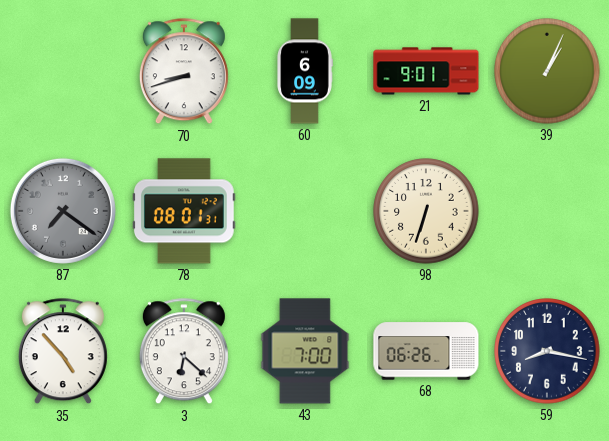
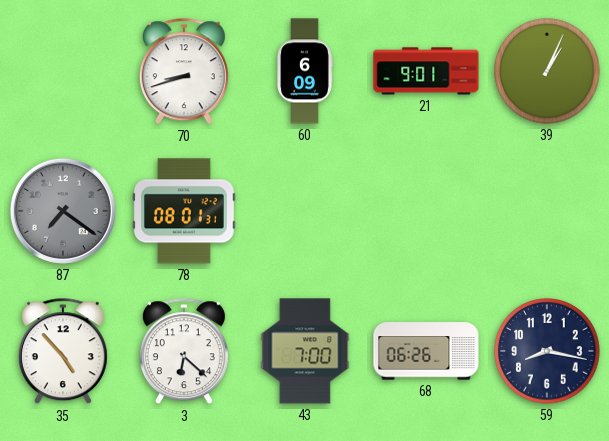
98: 6:33 -> none (426, 211)
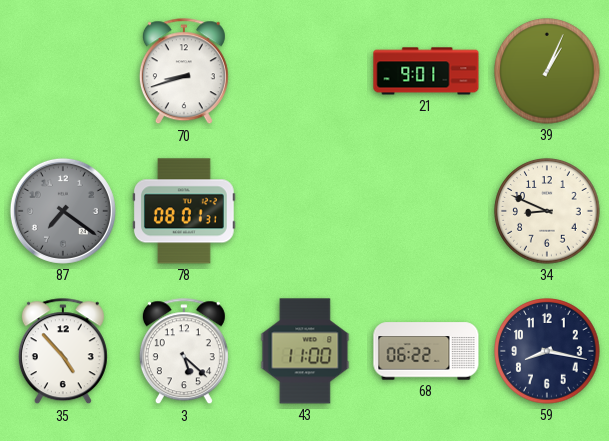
60: 6:09 -> none (305, 71)
34: none -> 8:49 (547, 211)
3: 6:22 -> 5:22 (184, 352)
43: 7:00 -> 11:00 (305, 351)
68: 06:26 -> 06:22 (426, 351)
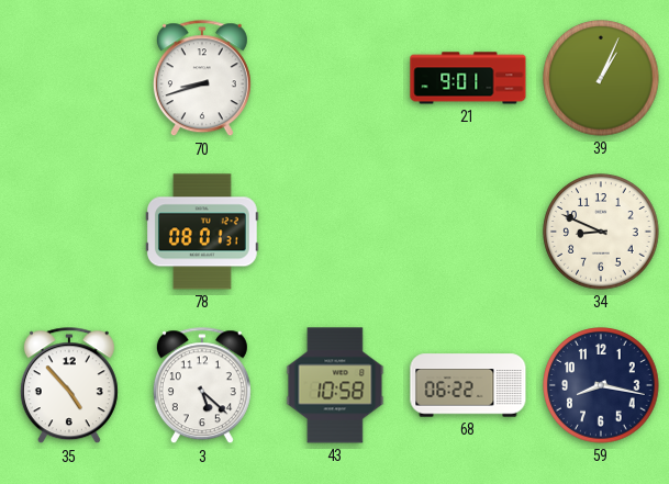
87: 7:21 -> none (63, 211)
43: 11:00 -> 10:58 (335, 385)
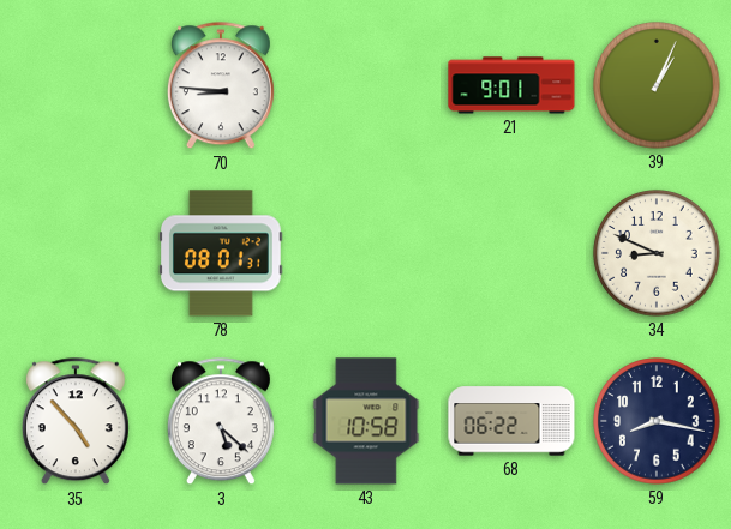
70: 8:42 -> 8:46 (221, 86)
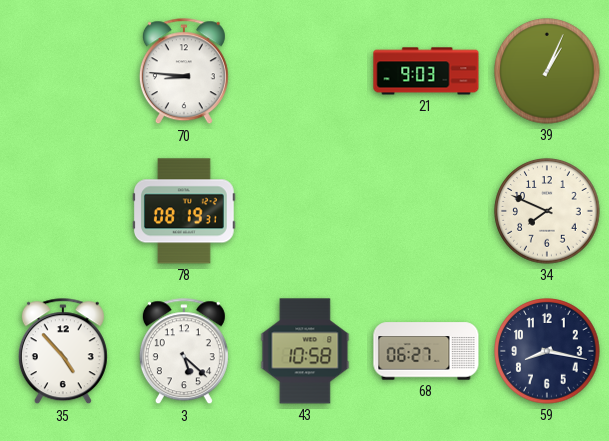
21: 9:01 -> 9:03 (426, 71)
78: 08:01 -> 08:19 (184, 211)
34: 8:49 -> 7:49 (547, 211)
68: 06:22 -> 06:27 (426, 351)
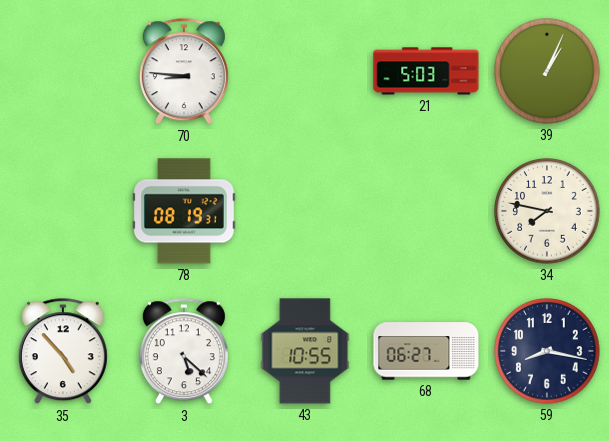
21: 9:03 -> 5:03 (426, 71)
34: 7:49 -> 7:47 (547, 211)
43: 10:58 -> 10:55 (305, 351)
